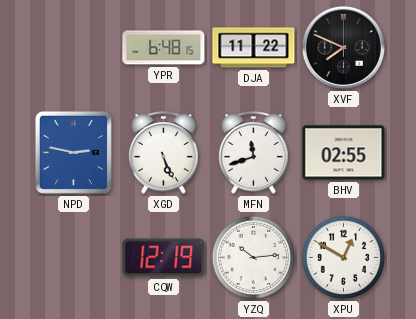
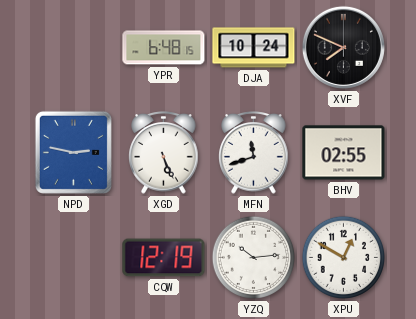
DJA: 11:22 -> 10:24 (254, 48)
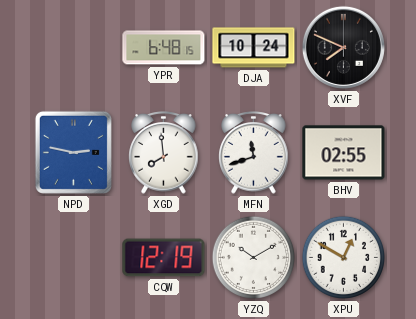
XGD: 5:26 -> 7:59 (164, 153)
YZQ: 10:14 -> 10:10 (254, 258)
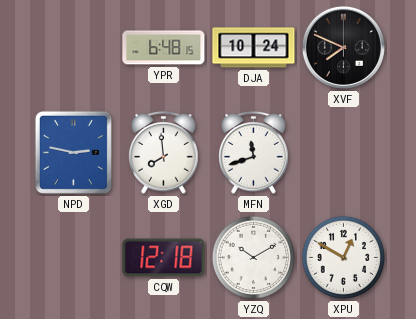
BHV: 02:55 -> none (344, 153)
CQW: 12:19 -> 12:18 (164, 258)
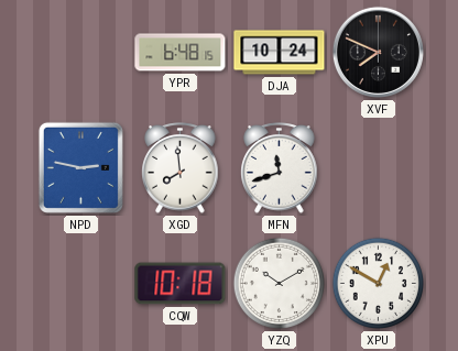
CQW: 12:18 -> 10:18 (181, 284)
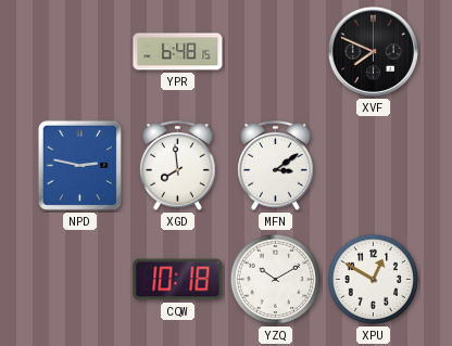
DJA: 10:24 -> none (280, 53)
MFN: 11:42 -> 3:09 (276, 166)
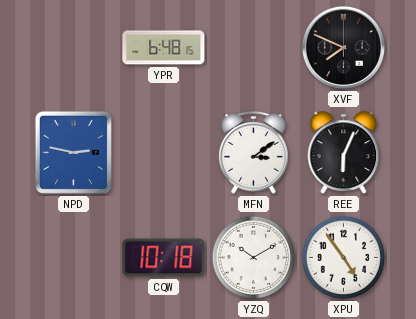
XGD: 7:59 -> none (178, 166)
REE: none -> 6:04 (344, 153)
XPU: 12:50 -> 4:54 (344, 258)
